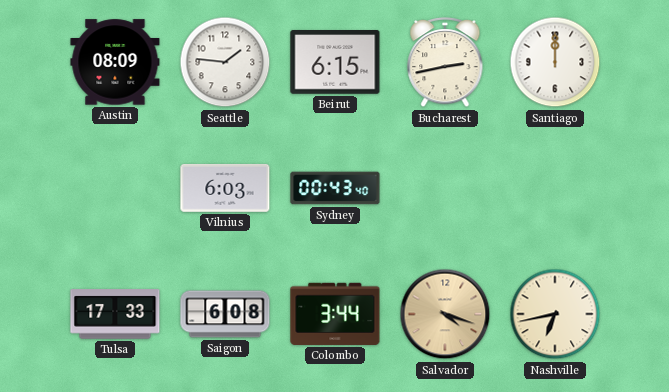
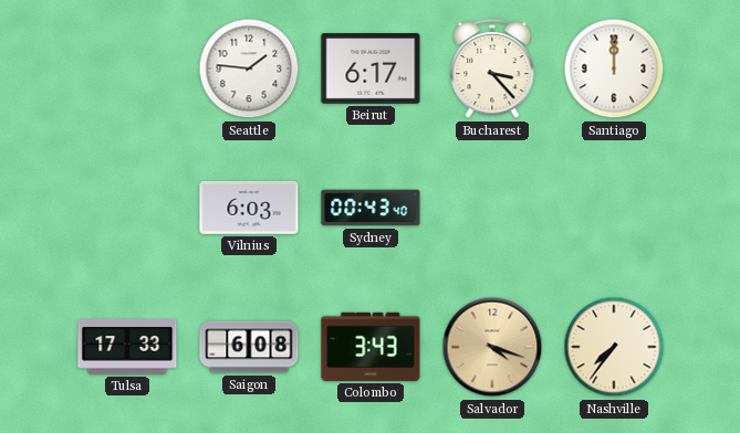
Austin: 08:09 -> none (115, 62)
Beirut: 6:15 -> 6:17 (371, 70)
Bucharest: 2:43 -> 3:23 (492, 68)
Colombo: 3:44 -> 3:43 (371, 347)
Nashville: 6:43 -> 7:36 (614, 347)
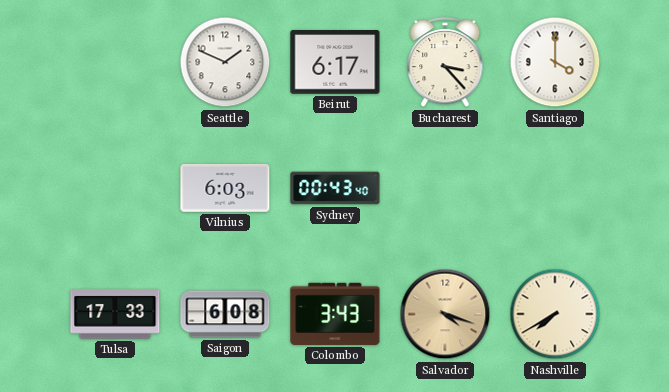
Seattle: 1:46 -> 1:49 (225, 62)
Santiago: 12:00 -> 4:00 (555, 62)
Nashville: 7:36 -> 7:40 (555, 314)
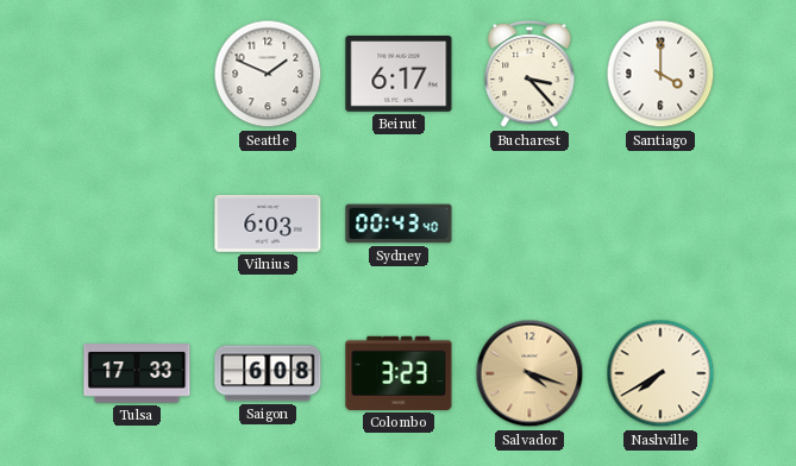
Colombo: 3:43 -> 3:23 (399, 373)
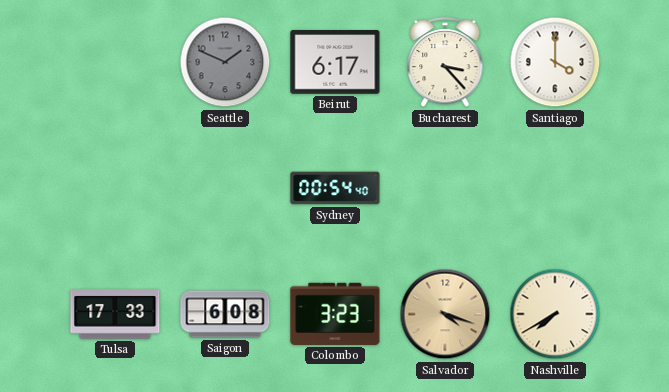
Seattle dial: white -> grey (225, 62)
Vilnius: 6:03 -> none (268, 223)
Sydney: 00:43 -> 00:54 (335, 188)
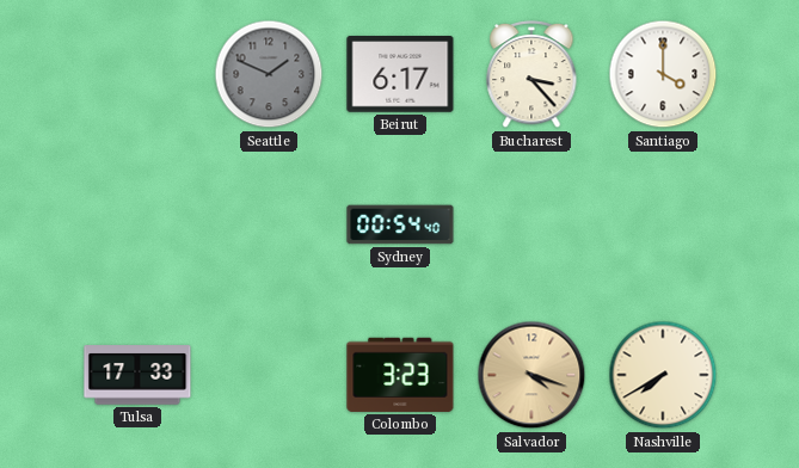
Saigon: 6:08 -> none (225, 314)
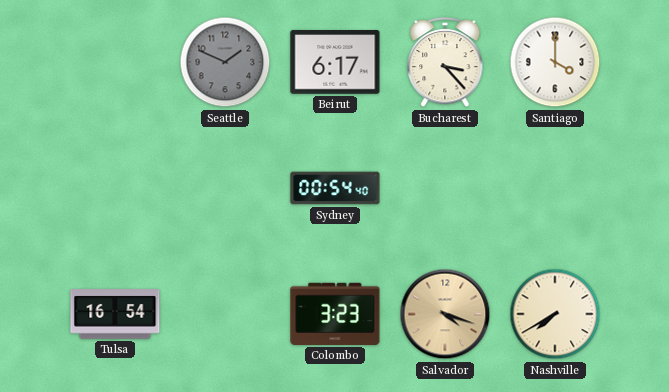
Tulsa: 17:33 -> 16:54 (115, 314)
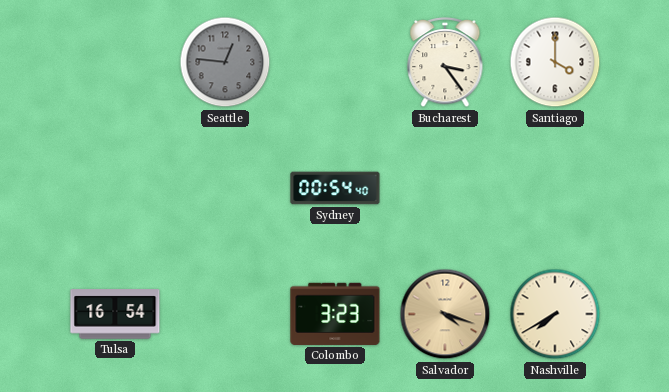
Seattle: 1:49 -> 12:46 (225, 62)
Beirut: 6:17 -> none (335, 63)
Bucharest: 3:23 -> 3:24 (445, 62)
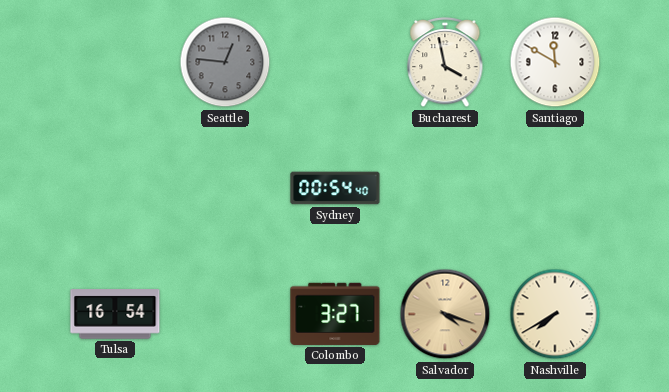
Bucharest: 3:24 -> 3:58 (445, 62)
Santiago: 4:00 -> 11:50 (555, 62)
Colombo: 3:23 -> 3:27 (335, 314)
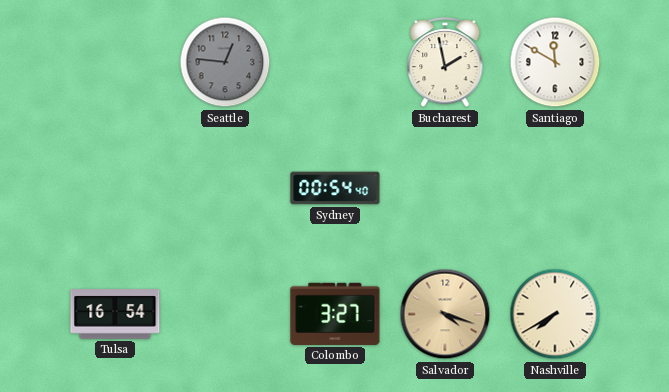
Bucharest: 3:58 -> 1:58 (445, 62)
